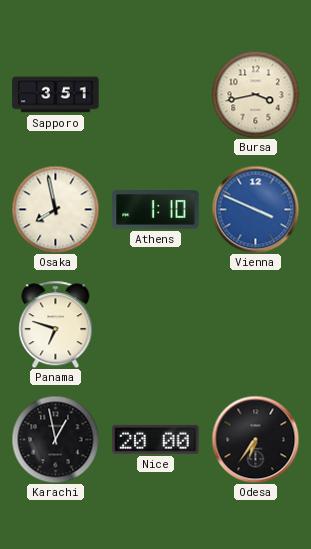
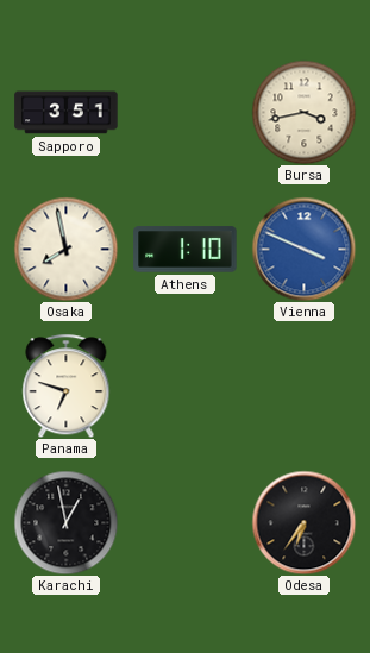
Nice: 20:00 -> none (156, 439)
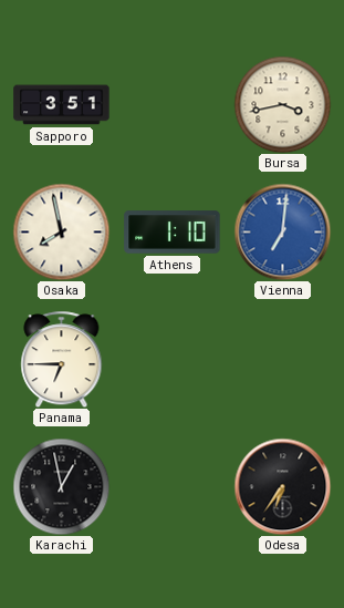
Vienna: 3:49 -> 7:01 (282, 231)
Panama: 6:48 -> 6:45 (62, 359)
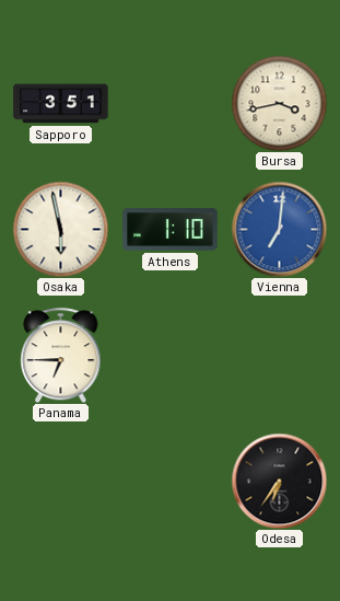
Osaka: 7:58 -> 5:58 (60, 229)
Karachi: 12:58 -> none (61, 486)
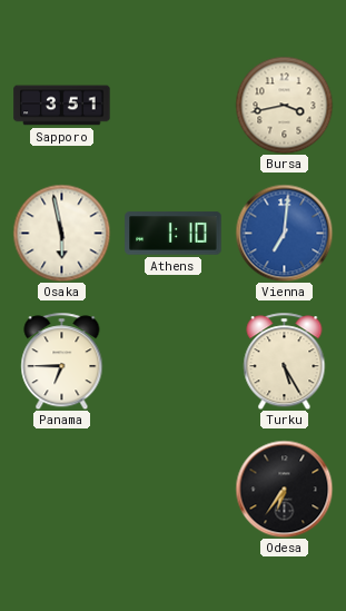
Turku: none -> 5:25 (285, 361)
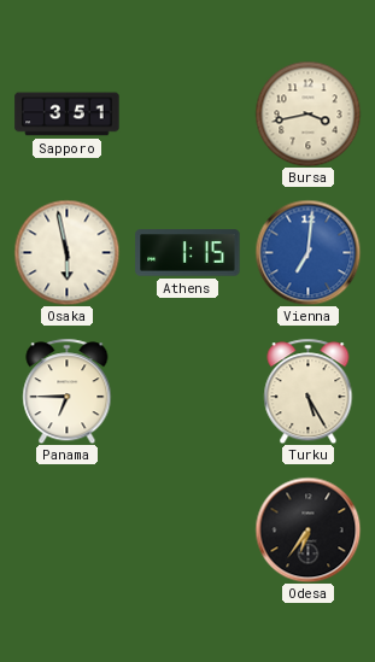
Athens: 1:10 -> 1:15 (188, 253)
